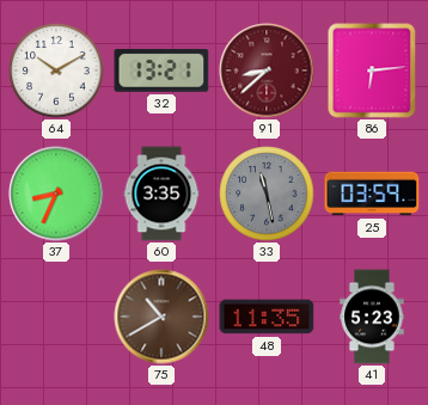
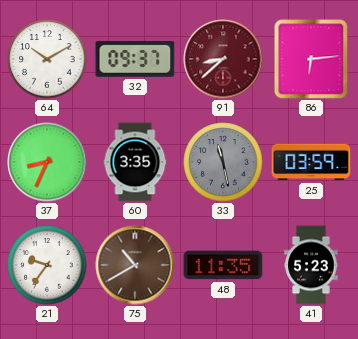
32: 13:21 -> 09:37 (135, 59)
21: none -> 9:36 (47, 265)
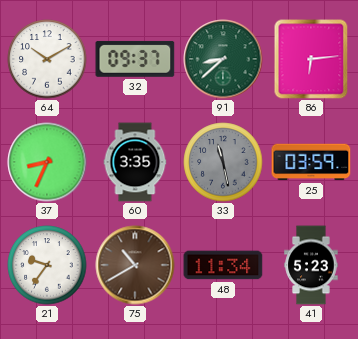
91 dial: burgundy -> green (223, 59)
48: 11:35 -> 11:34 (223, 265)
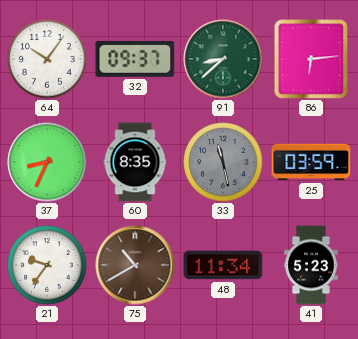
64: 10:10 -> 10:06 (47, 59)
60: 3:35 -> 8:35 (135, 162)
